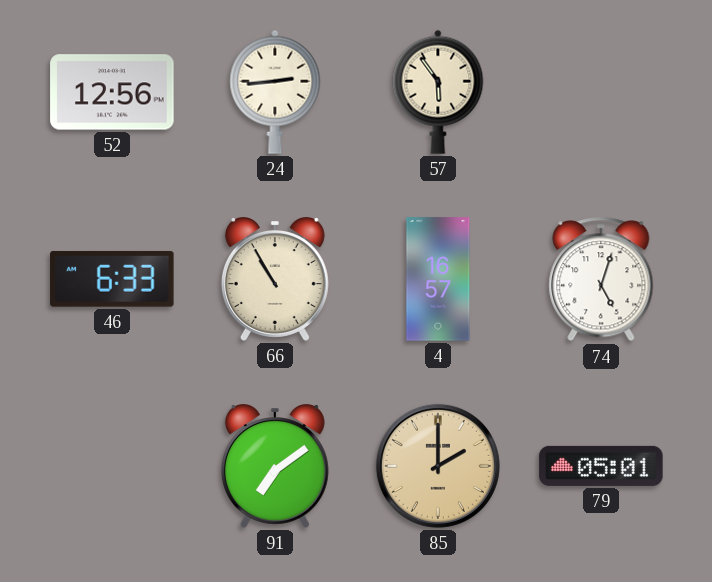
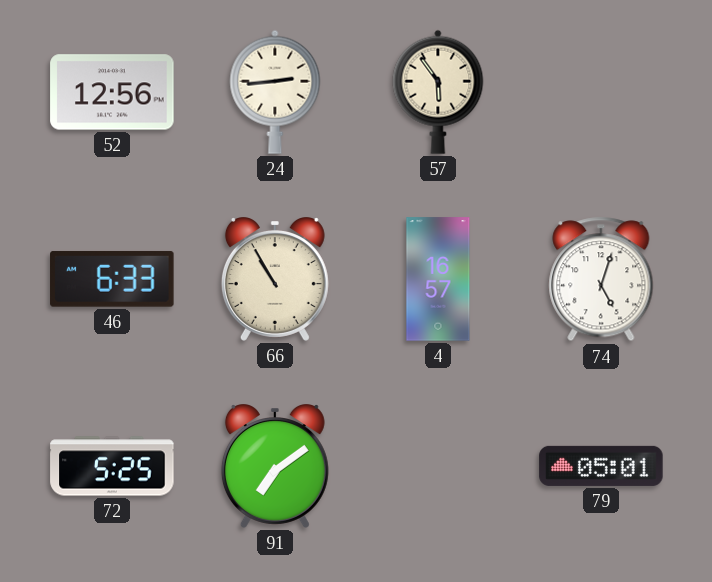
72: none -> 5:25 (112, 466)
85: 2:00 -> none (438, 466)
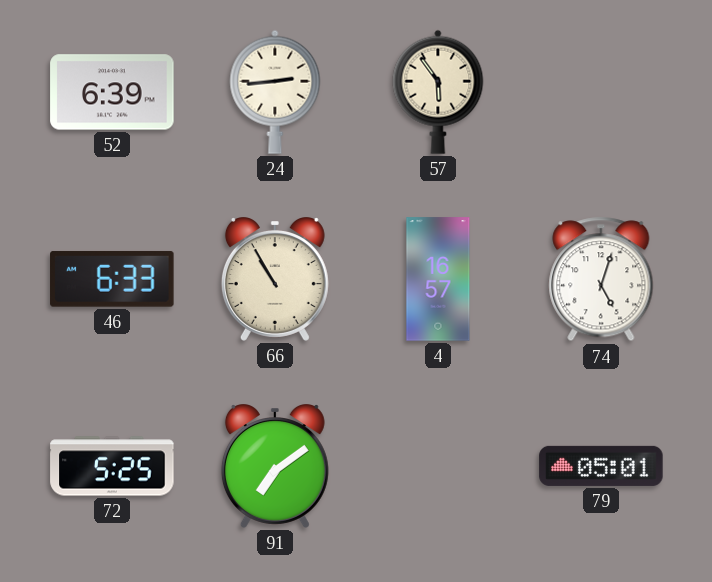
52: 12:56 -> 6:39 (112, 92)
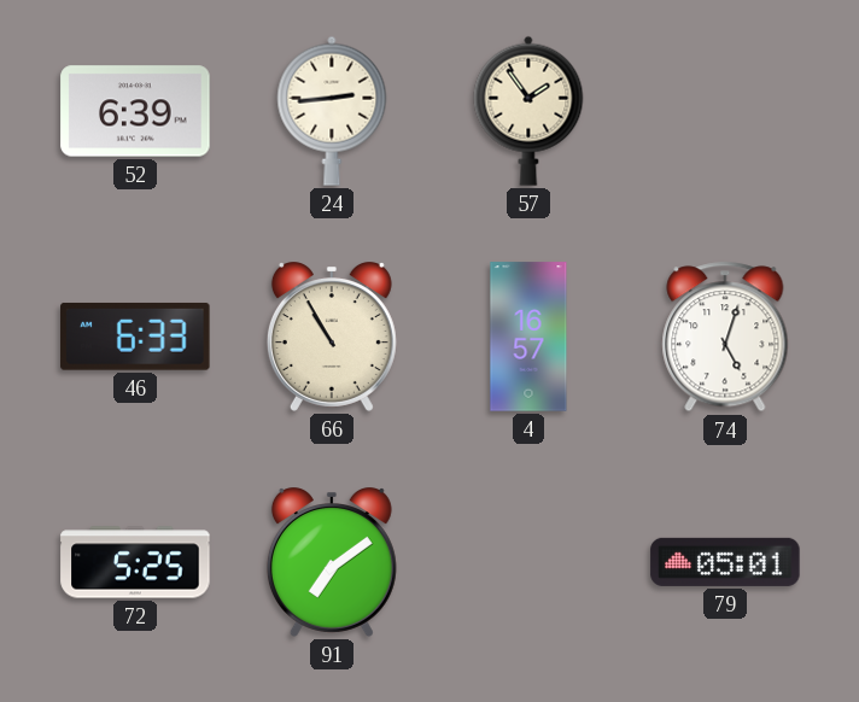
57: 5:54 -> 1:54 (528, 111)
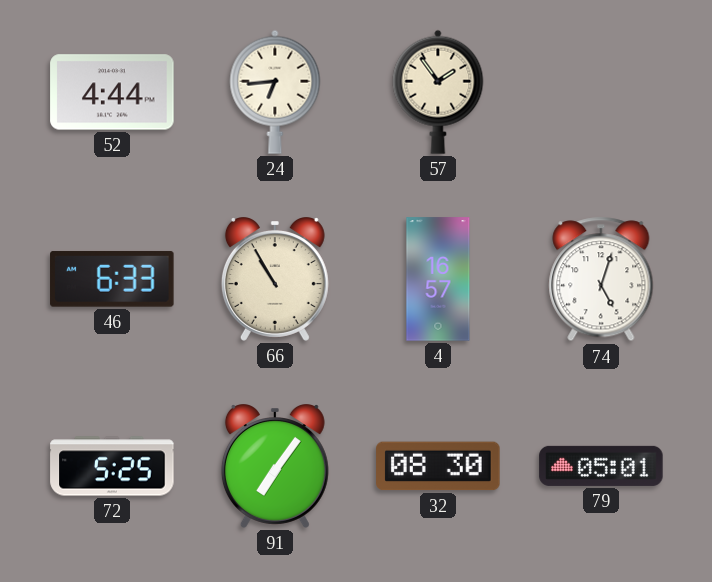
52: 6:39 -> 4:44 (112, 92)
24: 2:44 -> 6:44 (275, 92)
91: 7:09 -> 7:06 (275, 467)
32: none -> 08:30 (438, 466)
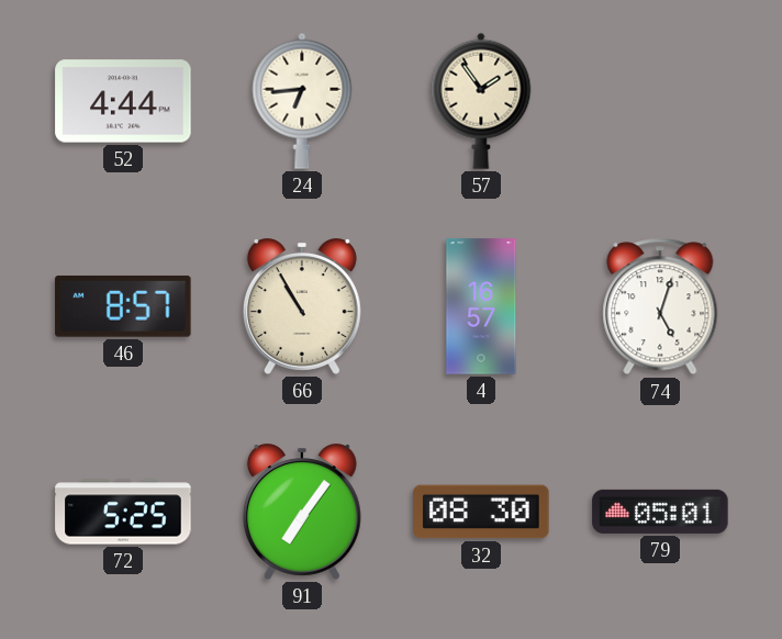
46: 6:33 -> 8:57 (123, 306)
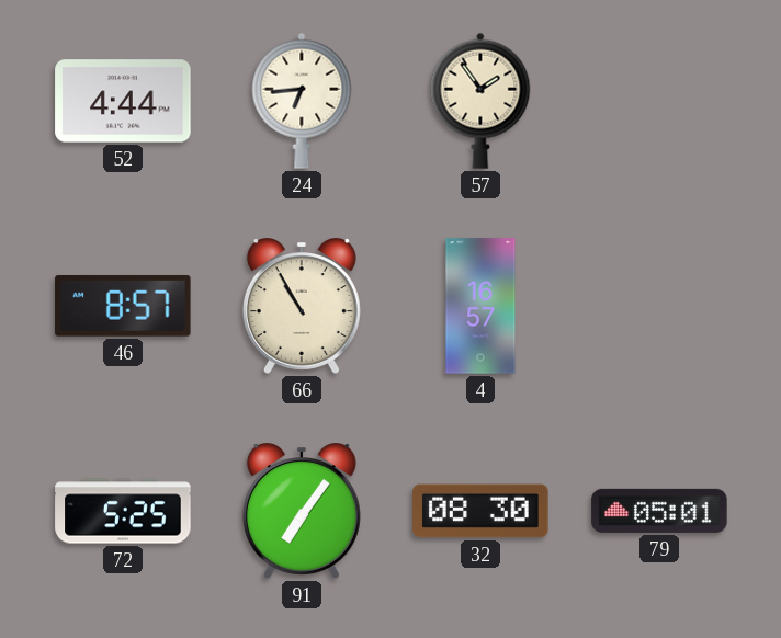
74: 5:03 -> none (660, 306)
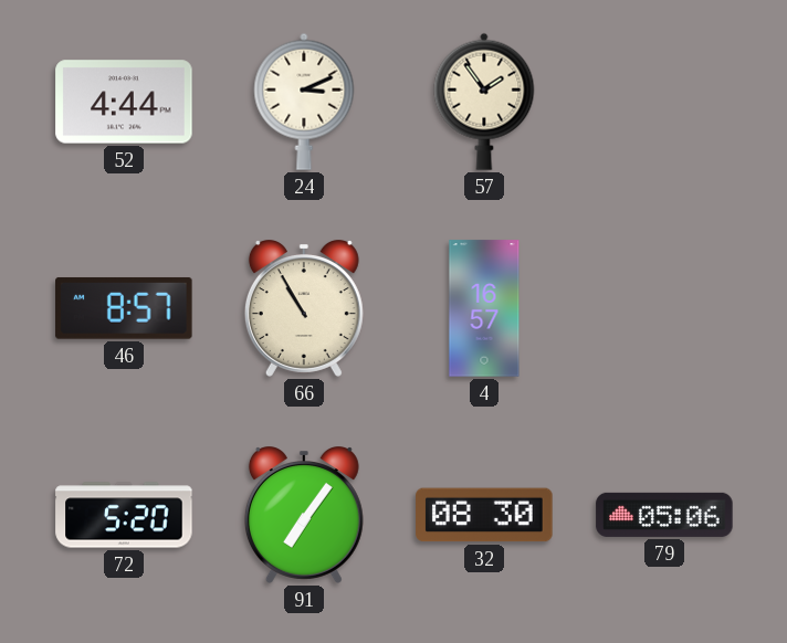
24: 6:44 -> 3:11 (304, 102)
72: 5:25 -> 5:20 (124, 515)
79: 05:01 -> 05:06 (664, 515)
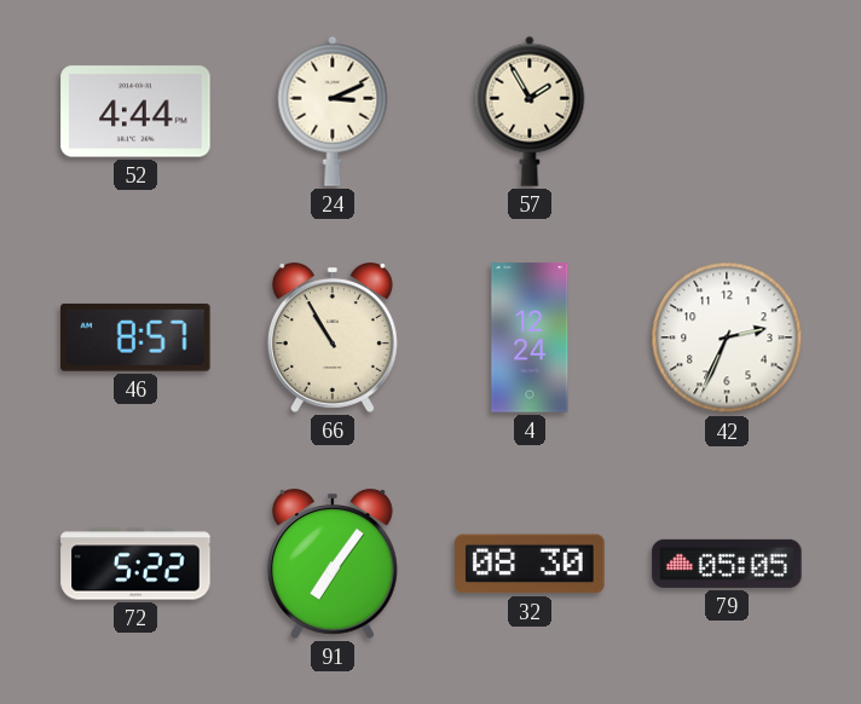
57: 1:54 -> 1:55 (530, 111)
4: 16:57 -> 12:24 (530, 337)
42: none -> 2:34 (727, 337)
72: 5:20 -> 5:22 (135, 564)
79: 05:06 -> 05:05 (727, 564)
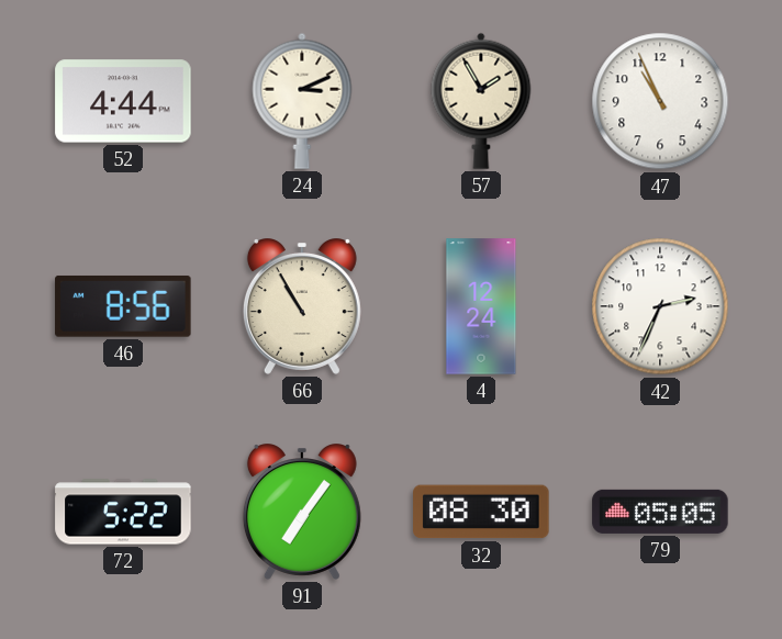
47: none -> 10:56 (660, 101)
46: 8:57 -> 8:56 (123, 306)
